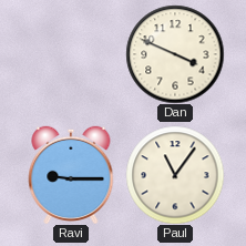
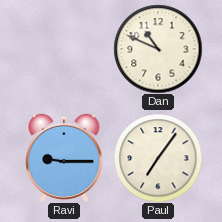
Dan: 3:49 -> 10:49 (158, 49)
Paul: 11:06 -> 7:06 (158, 158)
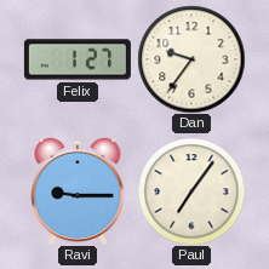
Felix: none -> 1:27 (78, 59)
Dan: 10:49 -> 9:36 (191, 59)
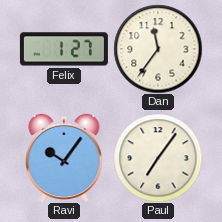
Dan: 9:36 -> 11:36 (158, 49)
Ravi: 9:15 -> 10:06 (64, 157)
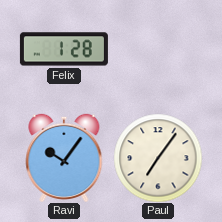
Felix: 1:27 -> 1:28 (64, 49)
Dan: 11:36 -> none (158, 49)
